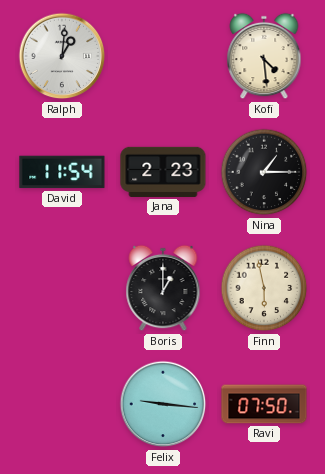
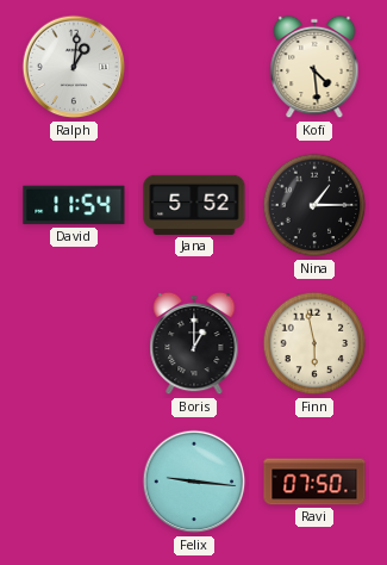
Jana: 2:23 -> 5:52 (194, 205)
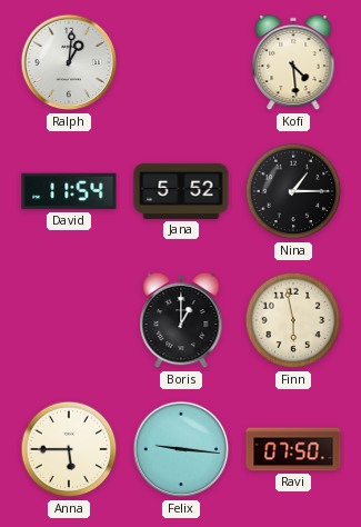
Anna: none -> 5:45 (69, 449)
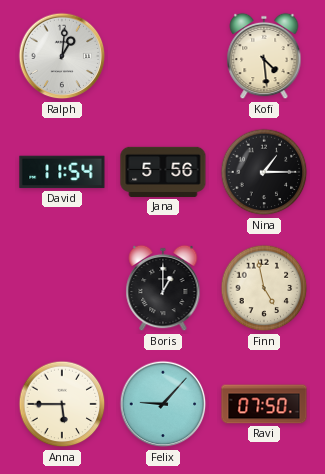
Jana: 5:52 -> 5:56 (163, 172)
Finn: 5:58 -> 4:58 (264, 288)
Felix: 9:16 -> 9:07 (163, 404)
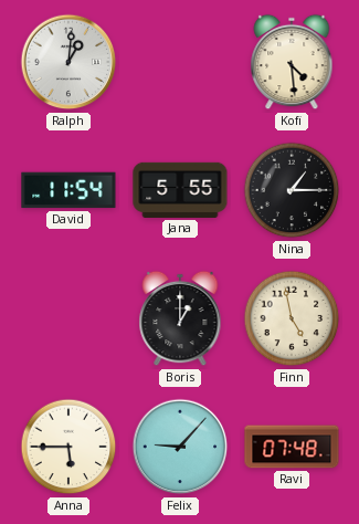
Jana: 5:56 -> 5:55 (180, 190)
Ravi: 07:50 -> 07:48 (292, 447)
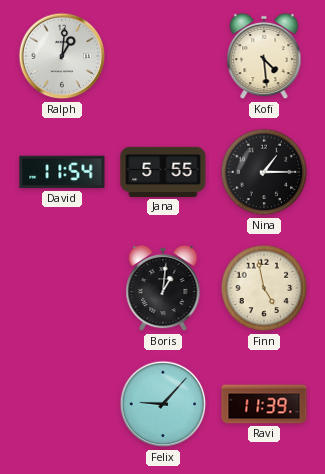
Boris: 1:00 -> 1:01 (163, 288)
Anna: 5:45 -> none (68, 447)
Ravi: 07:48 -> 11:39 (264, 404)
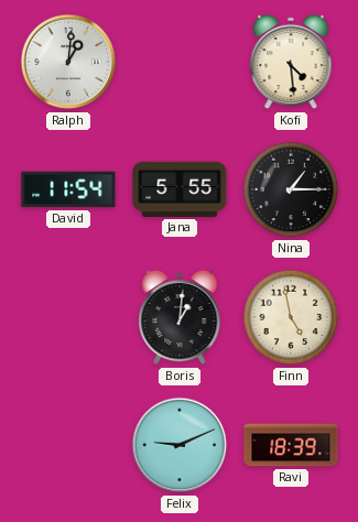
Felix: 9:07 -> 9:11 (180, 445)
Ravi: 11:39 -> 18:39 (291, 445)
